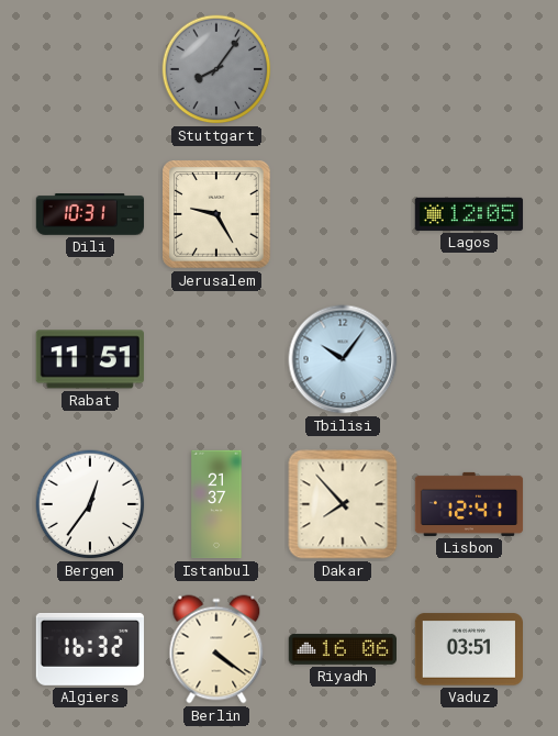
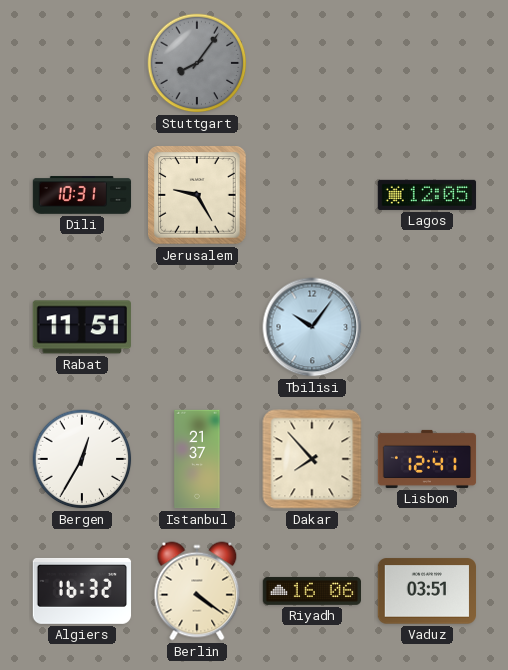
Bergen: 12:36 -> 12:35 (82, 459)
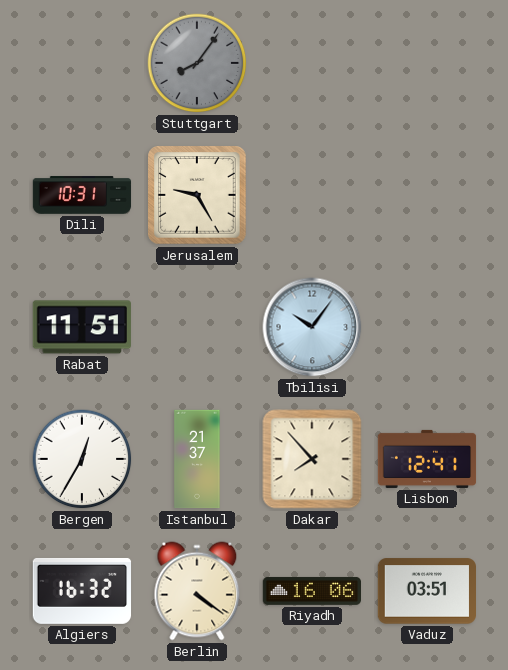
Lagos: 12:05 -> none (427, 195)
